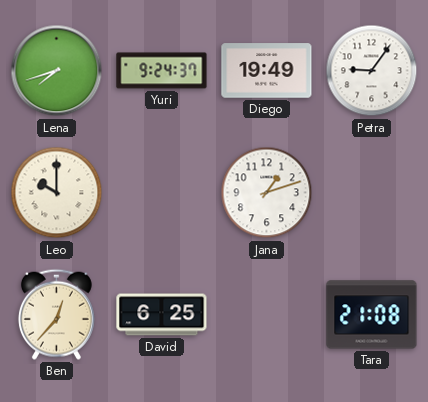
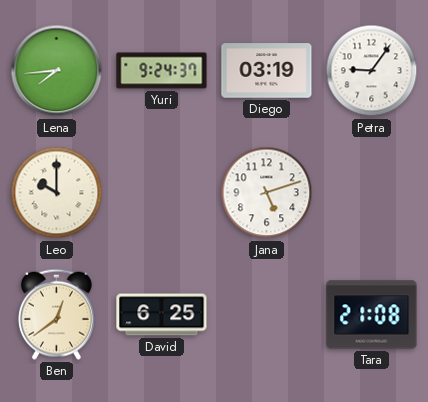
Lena: 7:42 -> 7:44 (57, 71)
Diego: 19:49 -> 03:19 (267, 71)
Jana: 1:12 -> 5:12 (267, 193)
Ben: 12:37 -> 12:39 (56, 314)
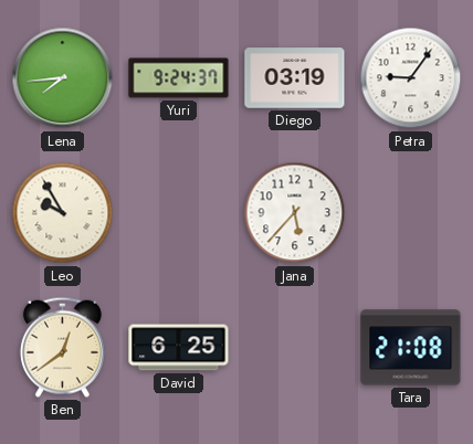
Leo: 10:00 -> 9:55 (63, 213)
Jana: 5:12 -> 5:37 (295, 213)
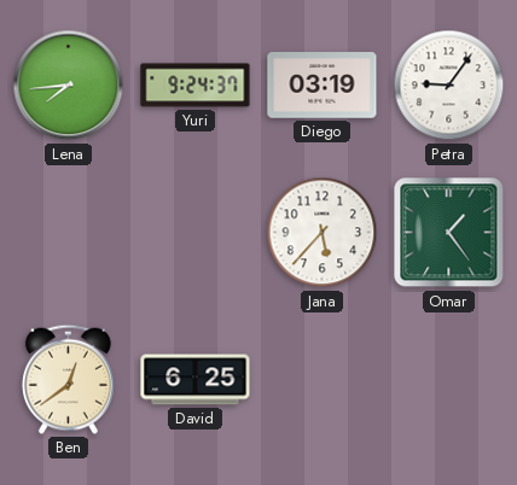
Leo: 9:55 -> none (63, 213)
Omar: none -> 1:24 (449, 233)
Tara: 21:08 -> none (411, 348)
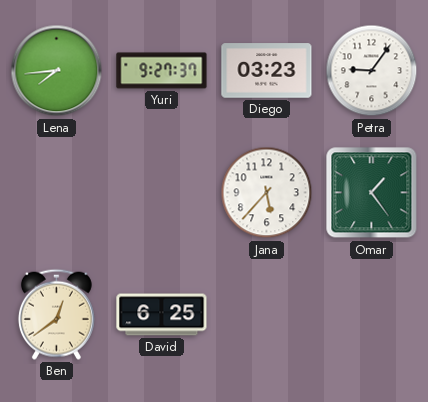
Yuri: 9:24 -> 9:27 (162, 71)
Diego: 03:19 -> 03:23 (267, 71)
